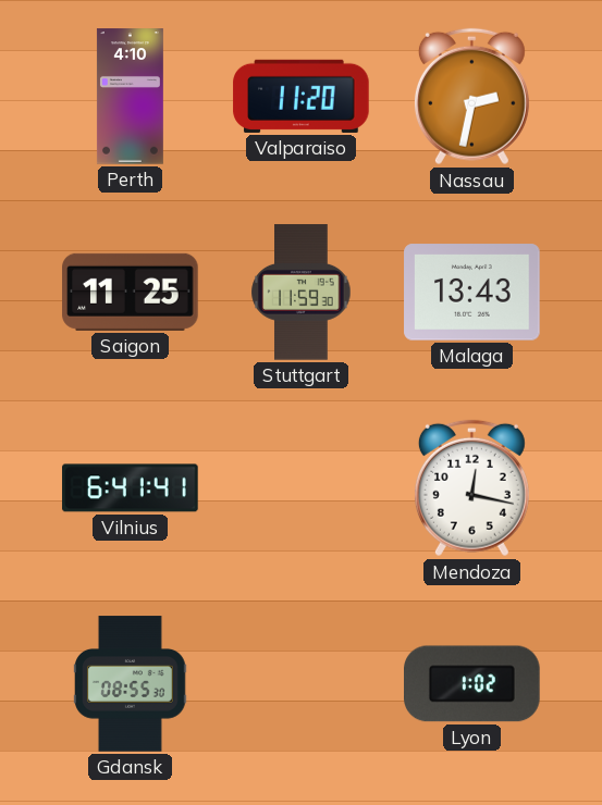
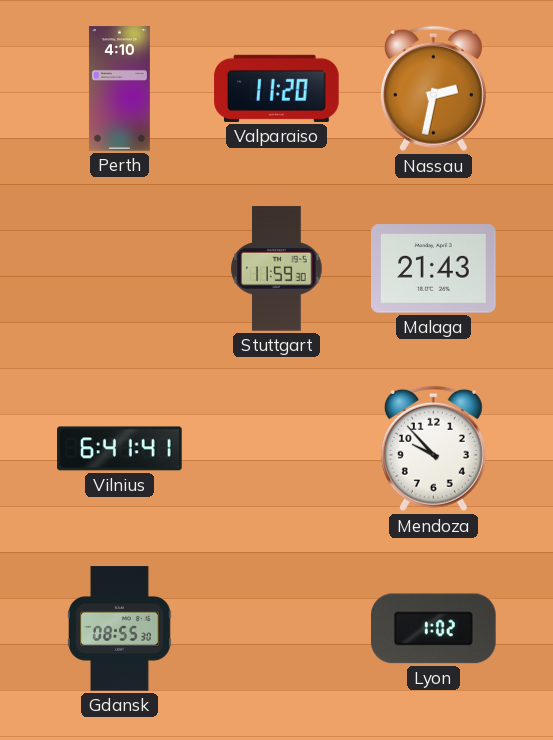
Saigon: 11:25 -> none (131, 292)
Malaga: 13:43 -> 21:43 (434, 269)
Mendoza: 12:17 -> 9:53 (433, 449)
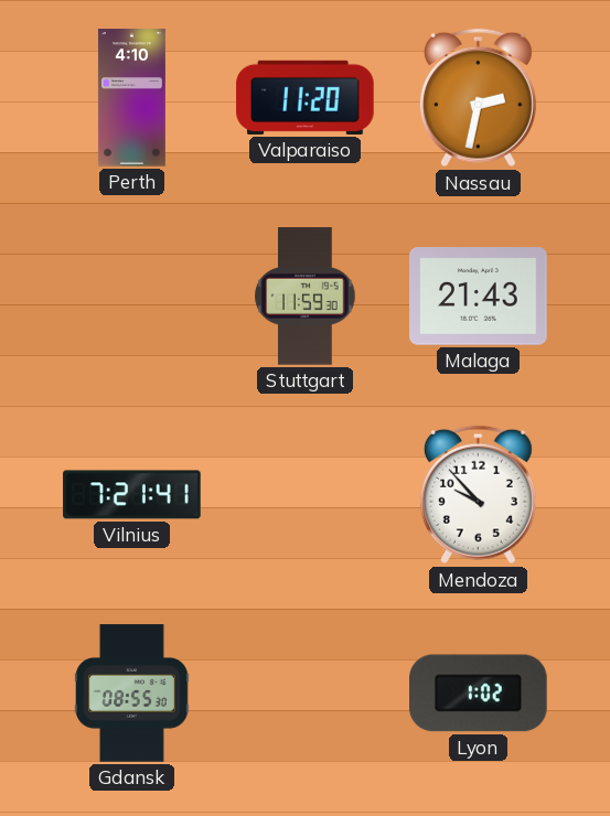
Vilnius: 6:41 -> 7:21 (132, 495)
